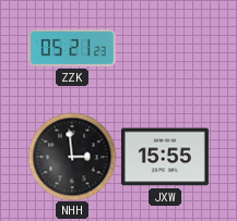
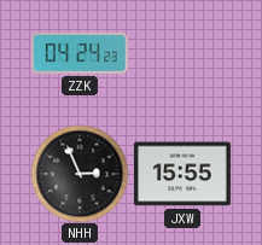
ZZK: 05:21 -> 04:24 (80, 53)
NHH: 2:59 -> 2:56 (80, 174)
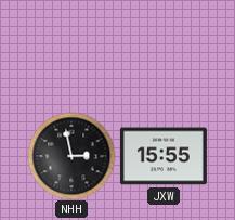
ZZK: 04:24 -> none (80, 53)
NHH: 2:56 -> 2:58 (71, 156)
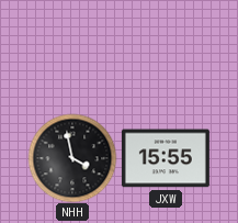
NHH: 2:58 -> 3:58 (72, 158)
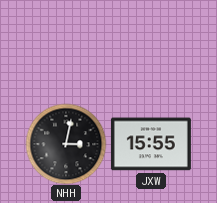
NHH: 3:58 -> 3:02 (66, 144)
